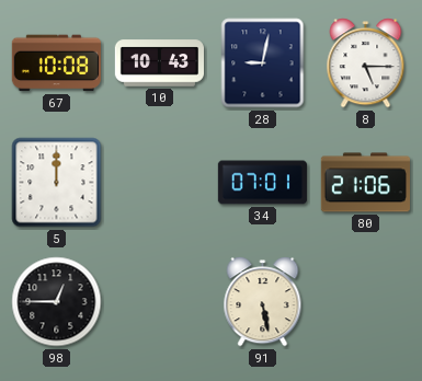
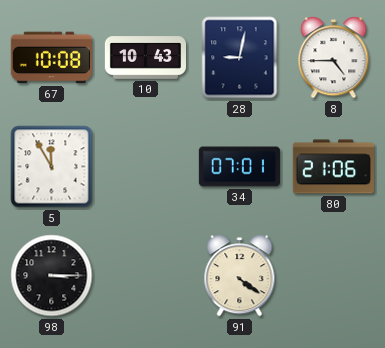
8: 5:15 -> 4:45 (334, 58)
5: 12:00 -> 11:55 (52, 167)
98: 12:45 -> 3:15 (52, 276)
91: 5:28 -> 4:21 (240, 276)
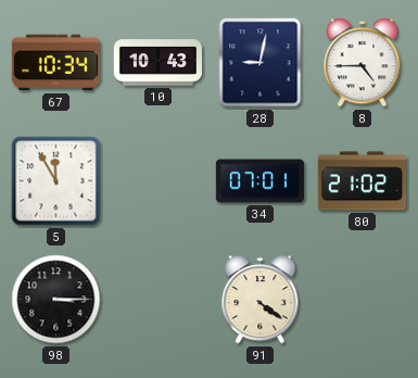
67: 10:08 -> 10:34 (55, 63)
80: 21:06 -> 21:02 (362, 181)
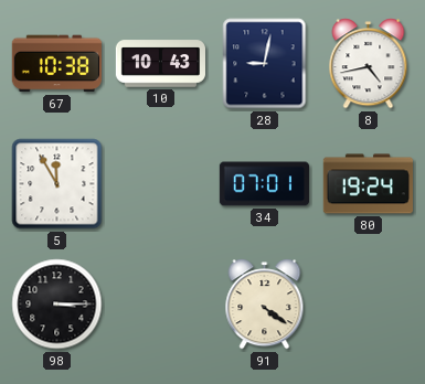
67: 10:34 -> 10:38 (56, 64)
8: 4:45 -> 4:43 (369, 64)
80: 21:02 -> 19:24 (368, 184)
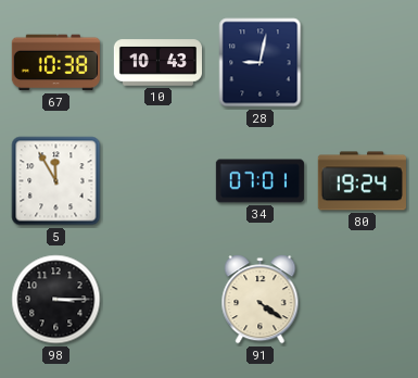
8: 4:43 -> none (369, 64)
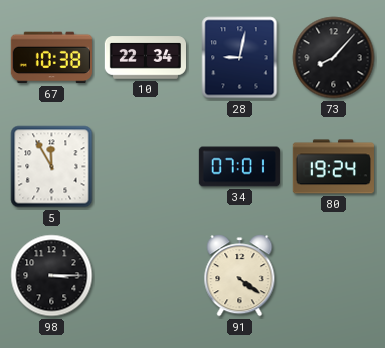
10: 10:43 -> 22:34 (145, 58)
73: none -> 8:07 (334, 58)
